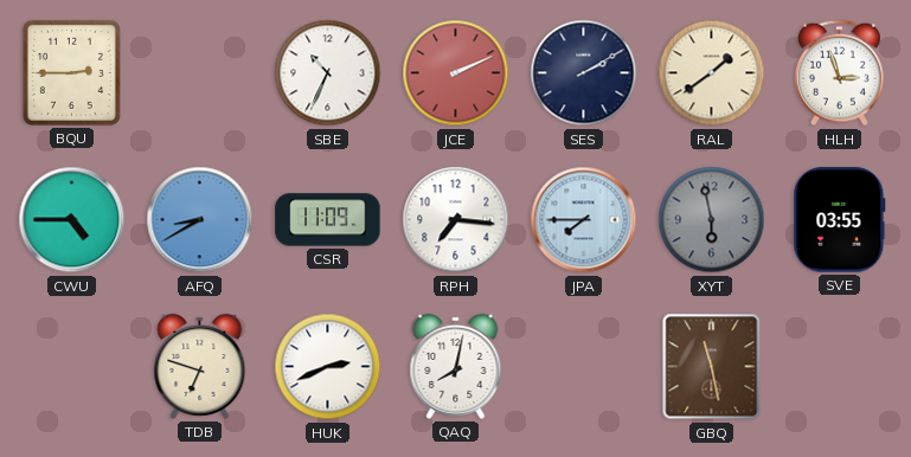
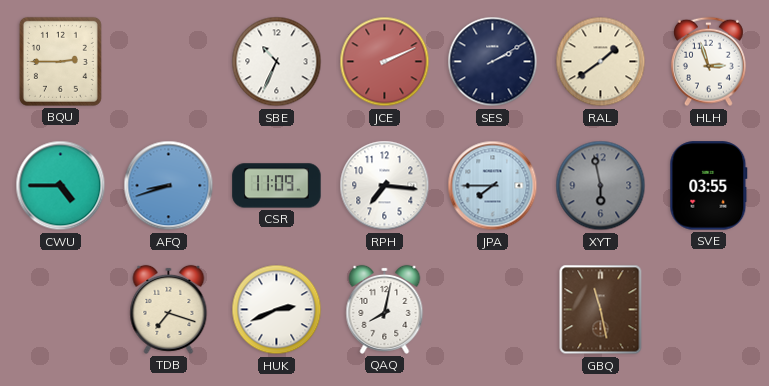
AFQ: 8:40 -> 8:42 (169, 186)
TDB: 6:48 -> 7:18 (169, 309)
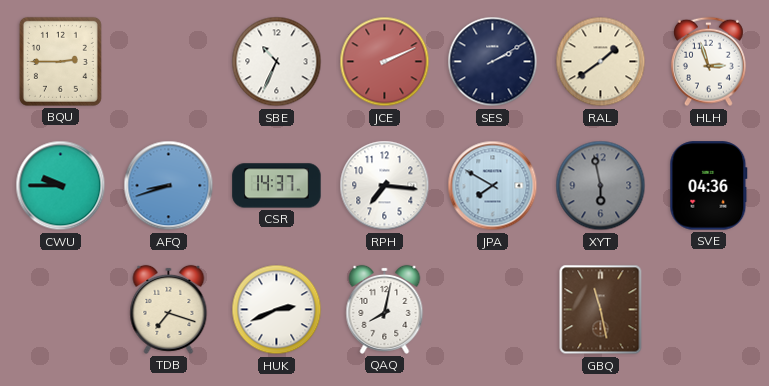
CWU: 4:45 -> 9:45 (61, 186)
CSR: 11:09 -> 14:37 (277, 186)
JPA: 7:45 -> 7:50 (493, 186)
SVE: 03:55 -> 04:36 (709, 186)
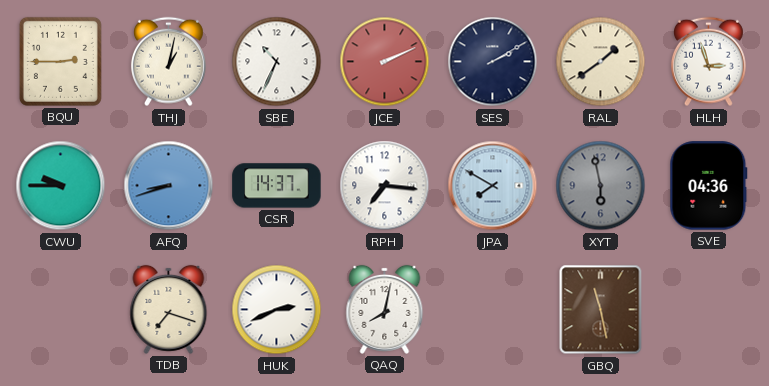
THJ: none -> 1:02 (168, 62)
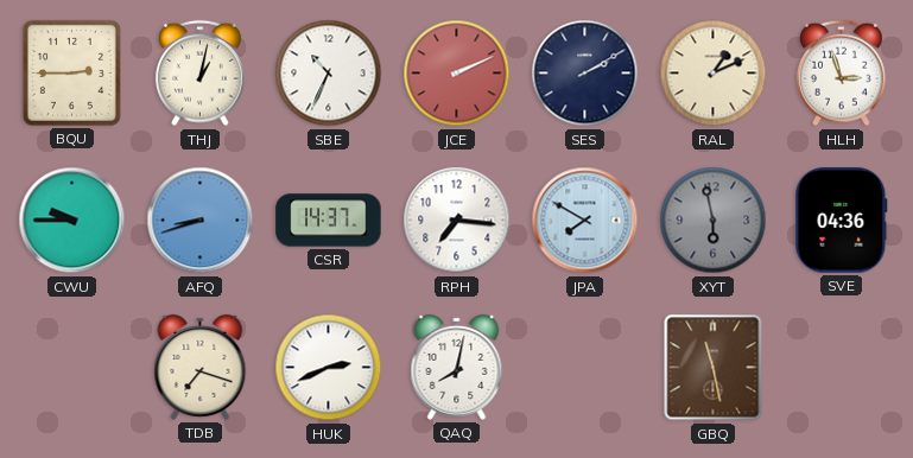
RAL: 1:39 -> 1:11 (714, 74)
